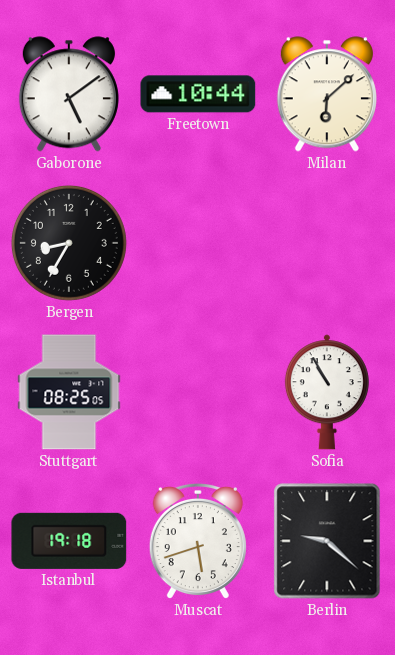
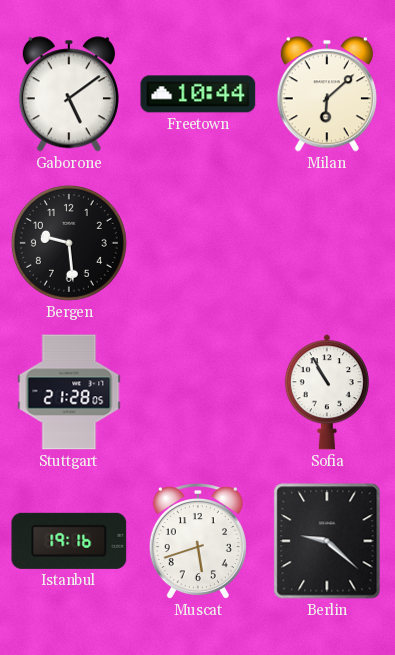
Bergen: 8:35 -> 9:29 (69, 243)
Stuttgart: 08:25 -> 21:28 (69, 392)
Istanbul: 19:18 -> 19:16 (69, 541)
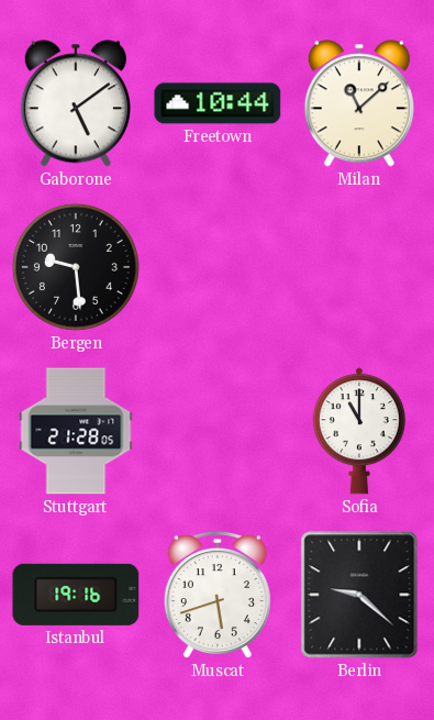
Milan: 6:08 -> 11:08 (359, 103)
Sofia: 10:55 -> 11:00 (359, 431)
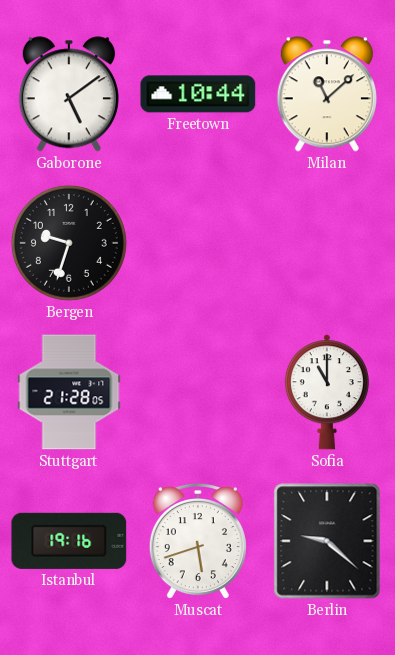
Bergen: 9:29 -> 9:33 (69, 243)
